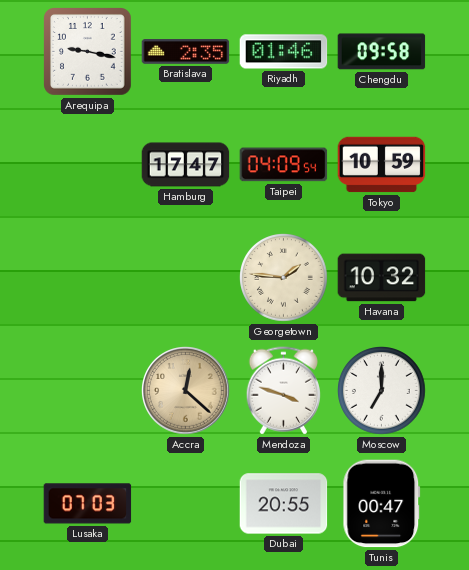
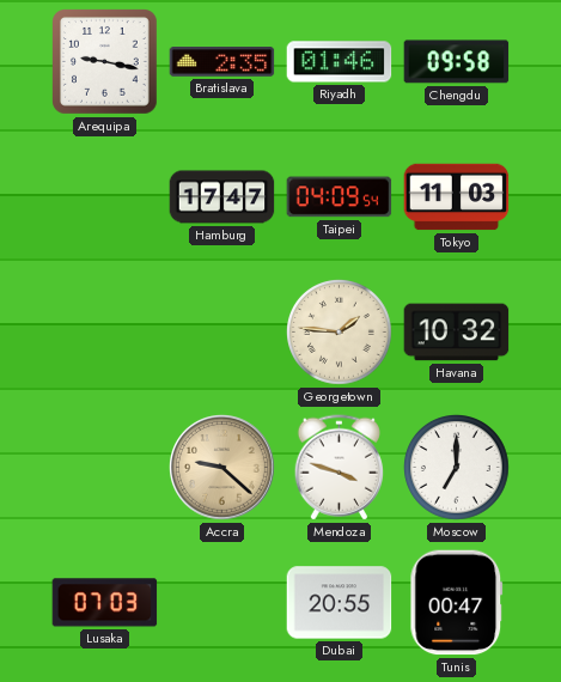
Tokyo: 10:59 -> 11:03 (457, 197)
Accra: 12:22 -> 9:22 (222, 468)
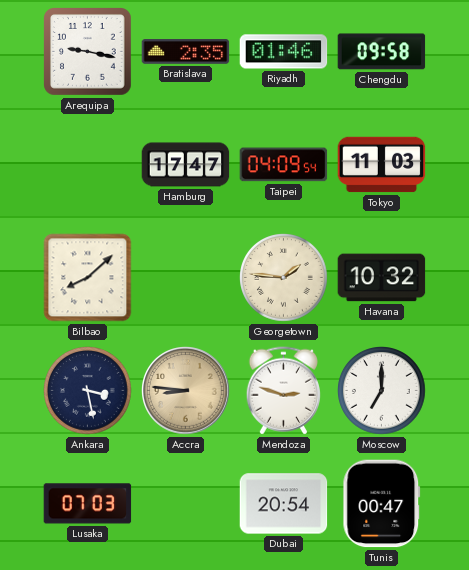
Bilbao: none -> 8:08 (88, 278)
Ankara: none -> 3:28 (88, 391)
Accra: 9:22 -> 8:46 (186, 391)
Mendoza: 3:48 -> 2:48 (283, 391)
Dubai: 20:55 -> 20:54 (284, 504)
